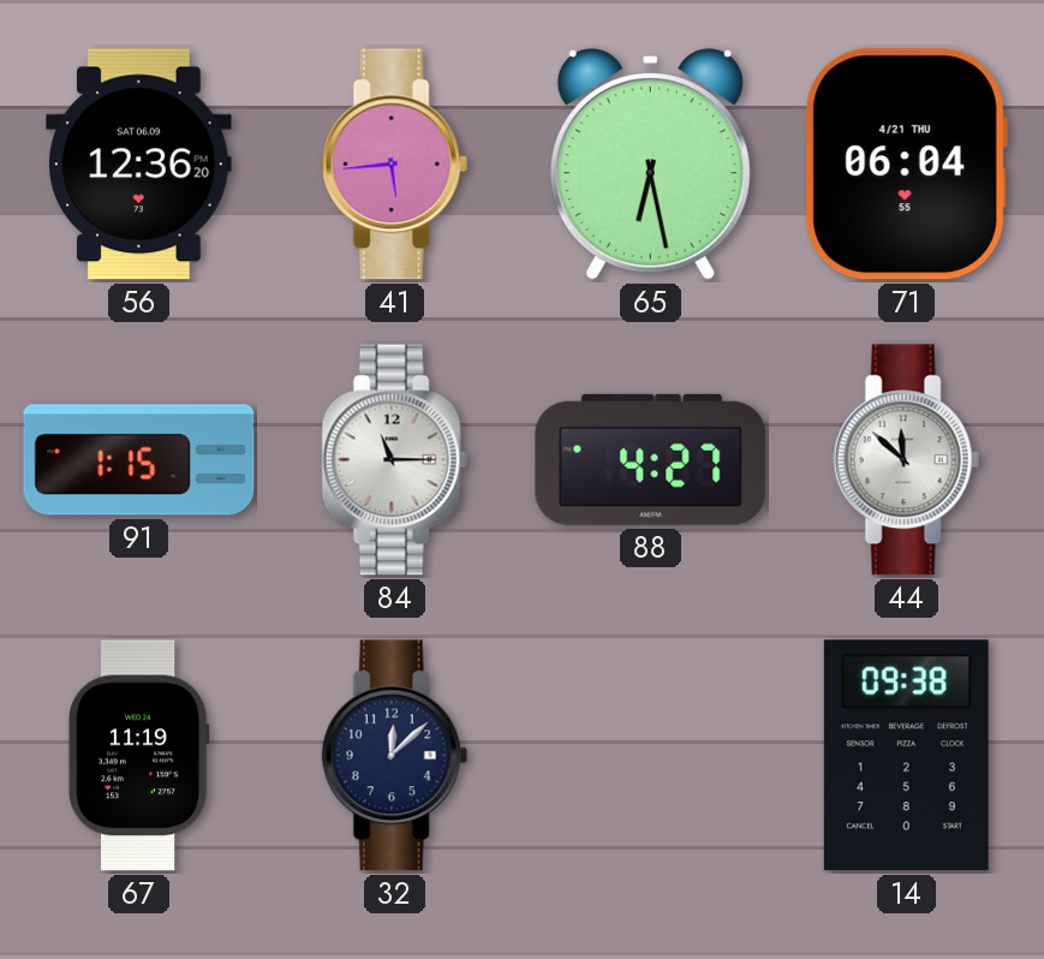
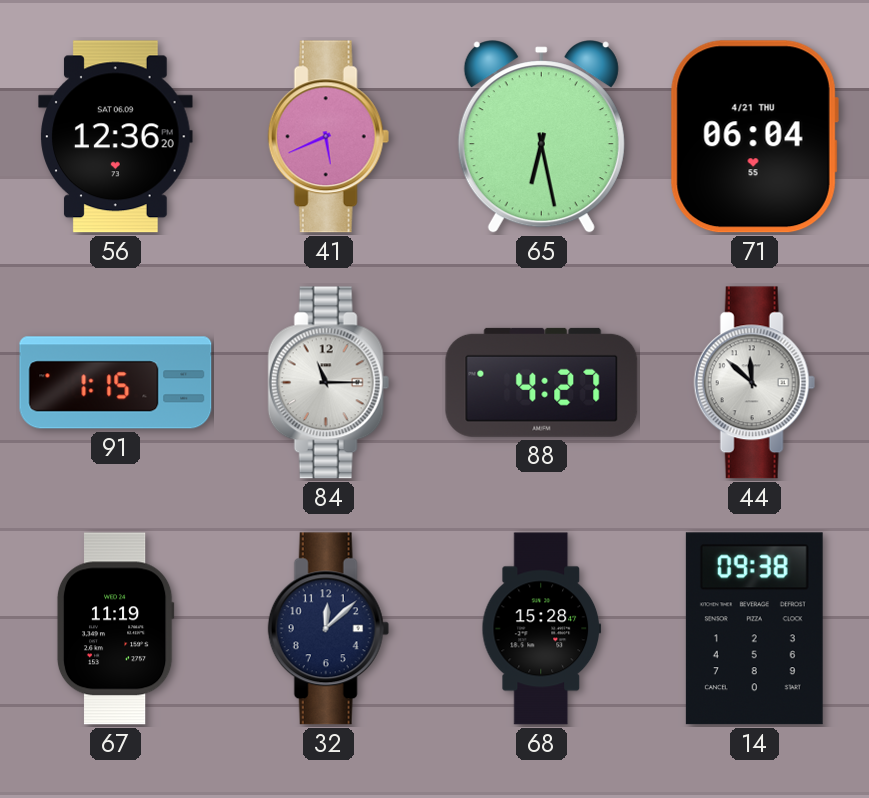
41: 5:44 -> 5:41 (328, 137)
68: none -> 15:28 (542, 629)
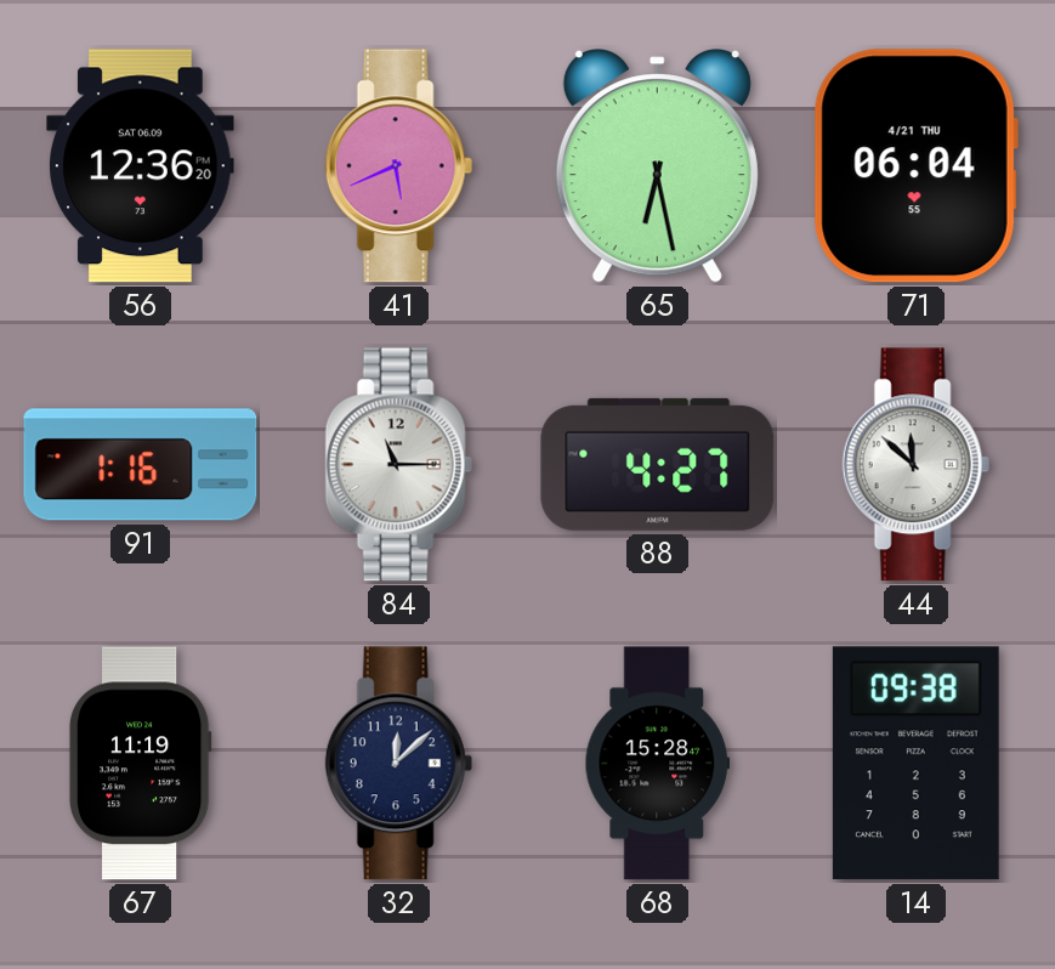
91: 1:15 -> 1:16 (141, 465)
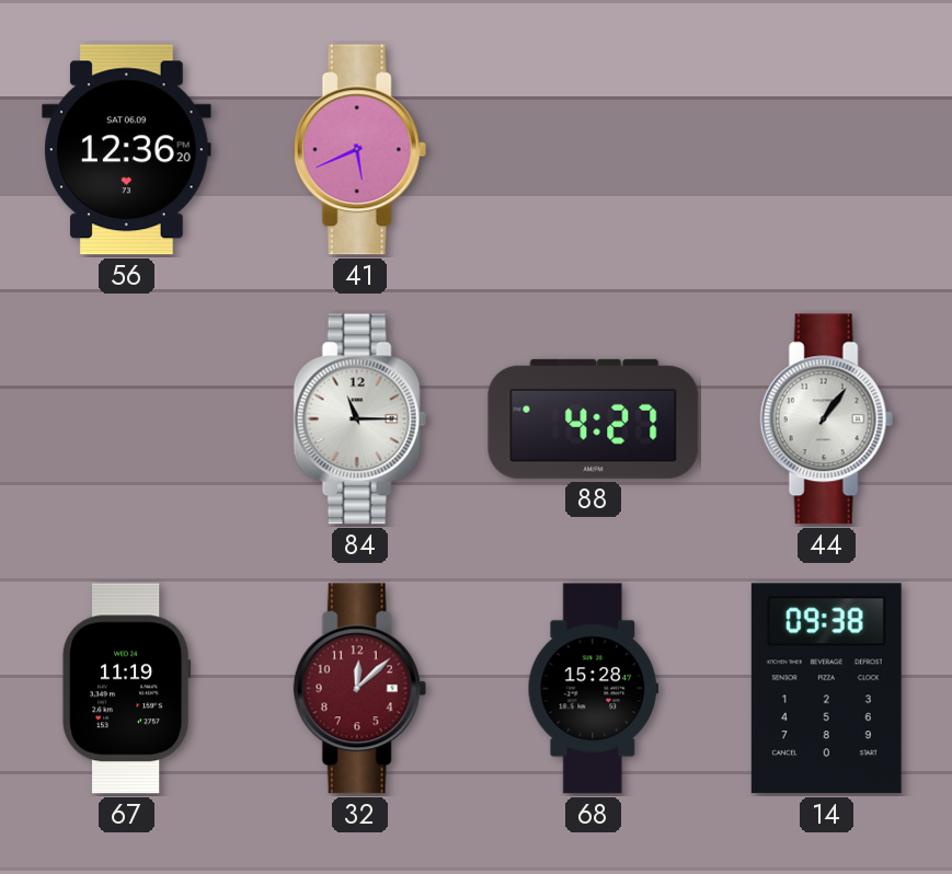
65: 6:28 -> none (657, 166)
71: 06:04 -> none (915, 166)
91: 1:16 -> none (141, 465)
44: 11:52 -> 1:06 (826, 419)
32 dial: navy -> burgundy (359, 689)
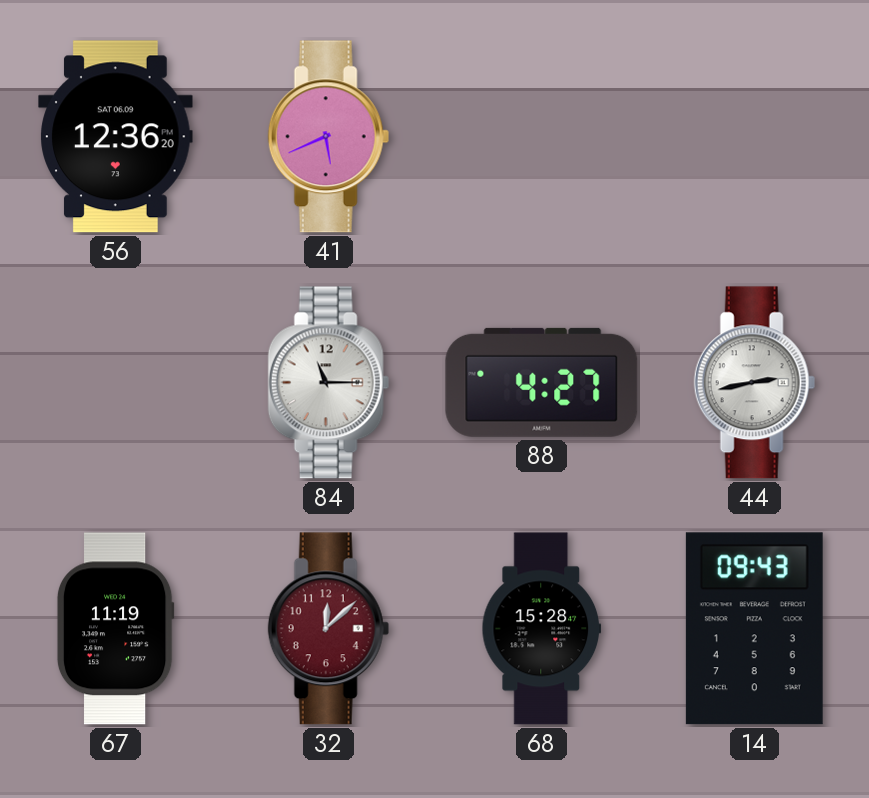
44: 1:06 -> 2:43 (754, 383)
14: 09:38 -> 09:43 (754, 629)
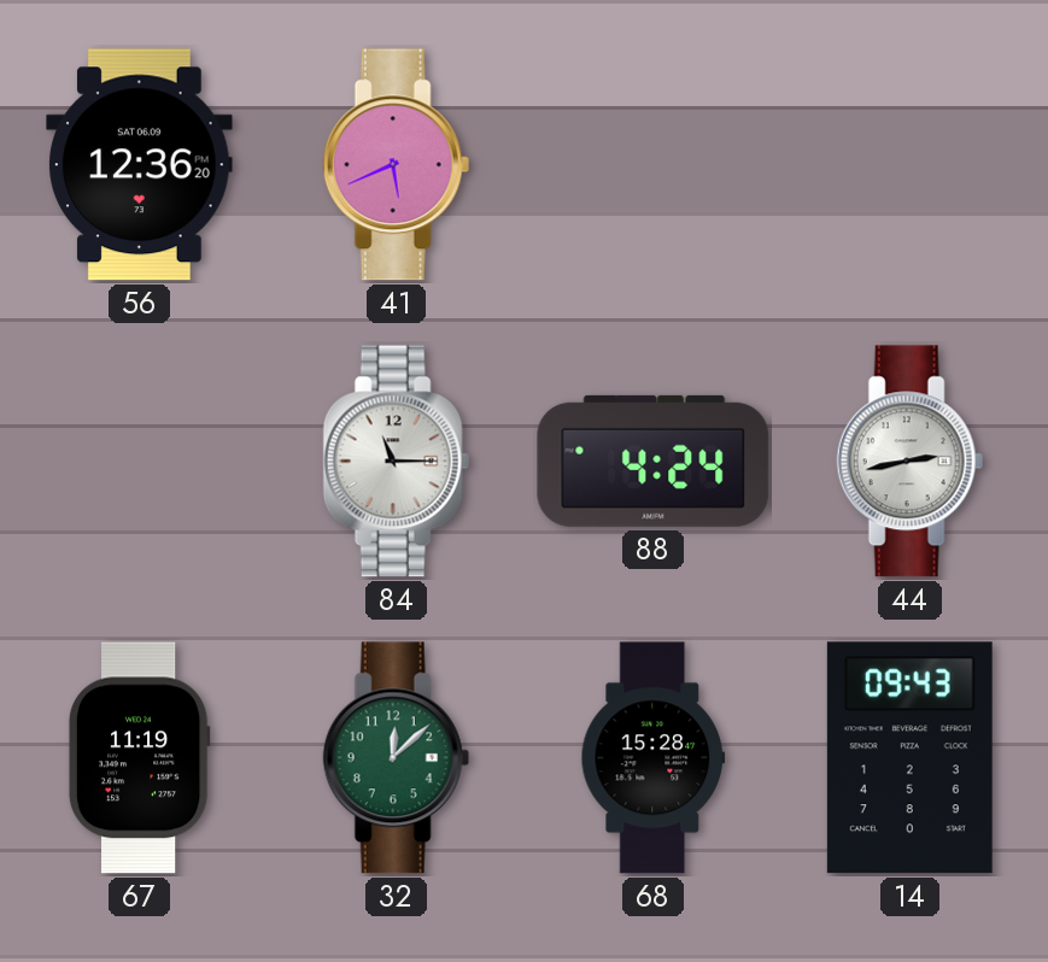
88: 4:27 -> 4:24 (654, 461)
32 dial: burgundy -> green (396, 758)
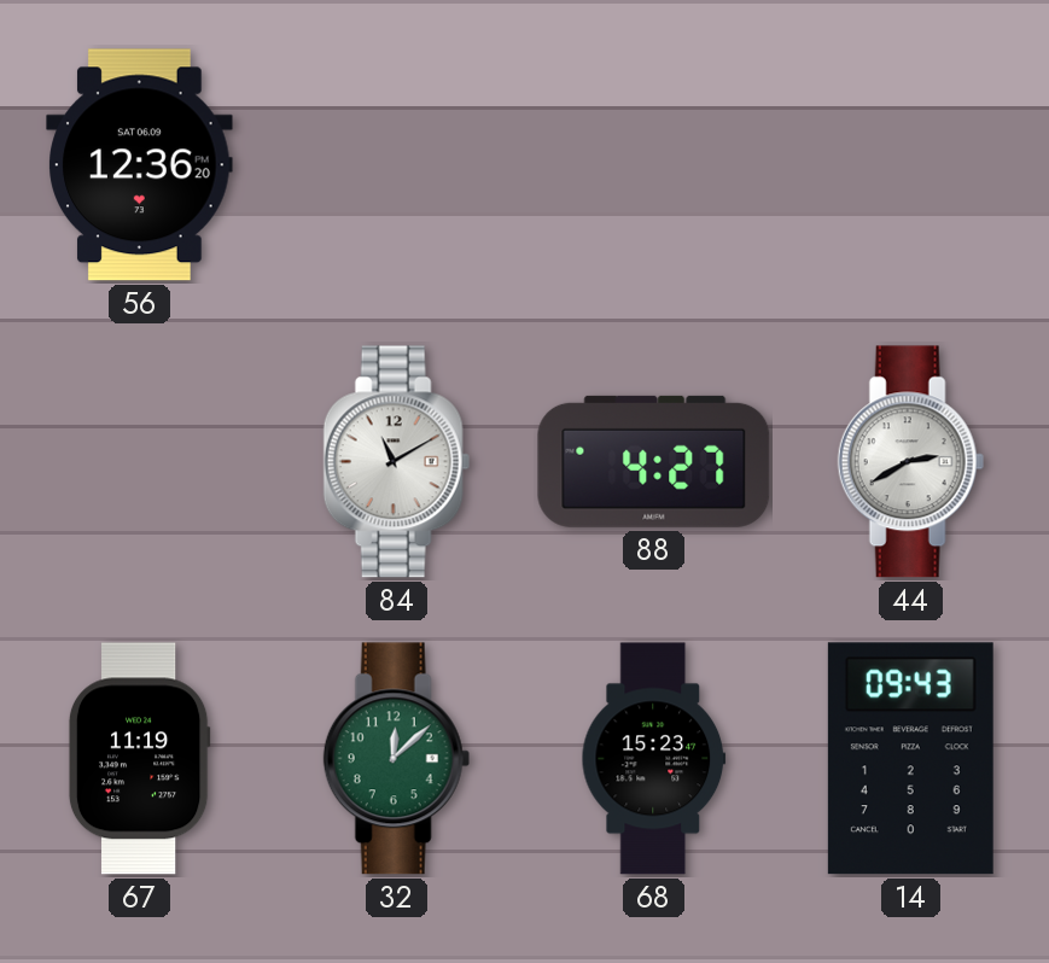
41: 5:41 -> none (396, 165)
84: 11:15 -> 11:10 (396, 462)
88: 4:24 -> 4:27 (654, 461)
44: 2:43 -> 2:40 (910, 462)
68: 15:28 -> 15:23 (654, 759)
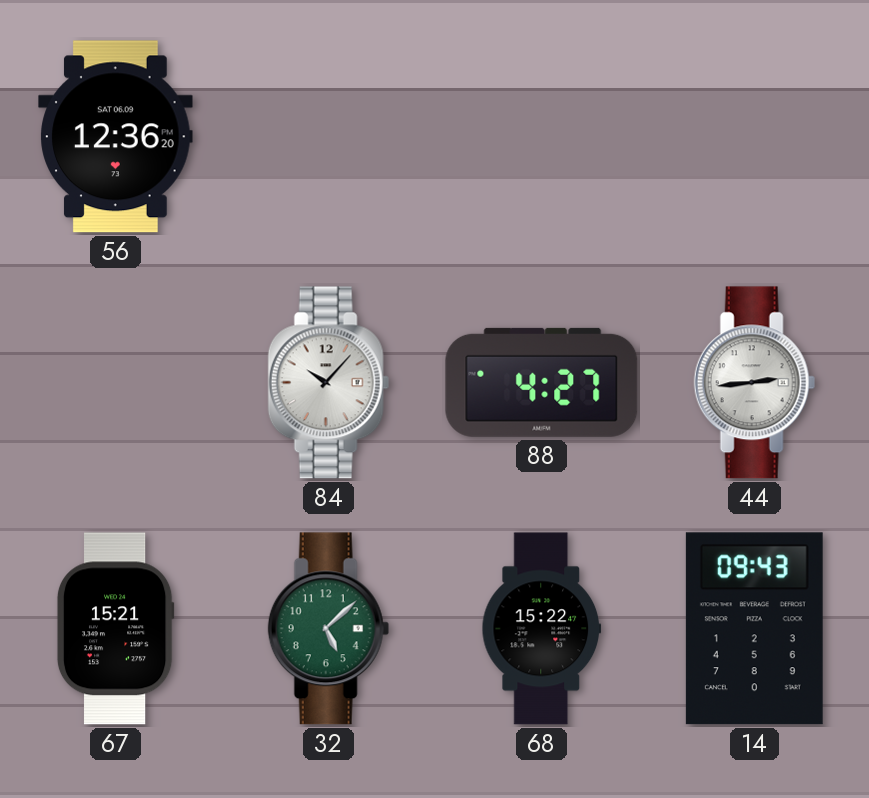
84: 11:10 -> 10:07 (328, 383)
44: 2:40 -> 2:44 (754, 383)
67: 11:19 -> 15:21 (115, 629)
32: 12:08 -> 5:08 (328, 629)
68: 15:23 -> 15:22 (542, 629)
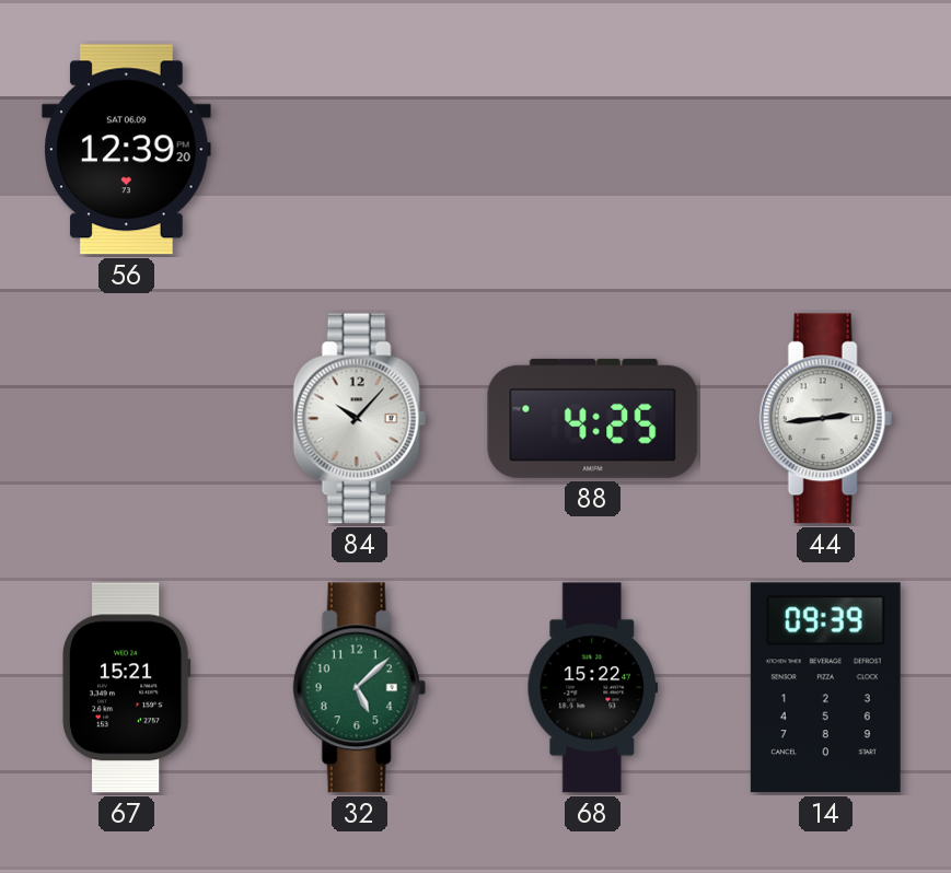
56: 12:36 -> 12:39 (127, 150)
88: 4:27 -> 4:25 (593, 418)
14: 09:43 -> 09:39 (825, 688)
